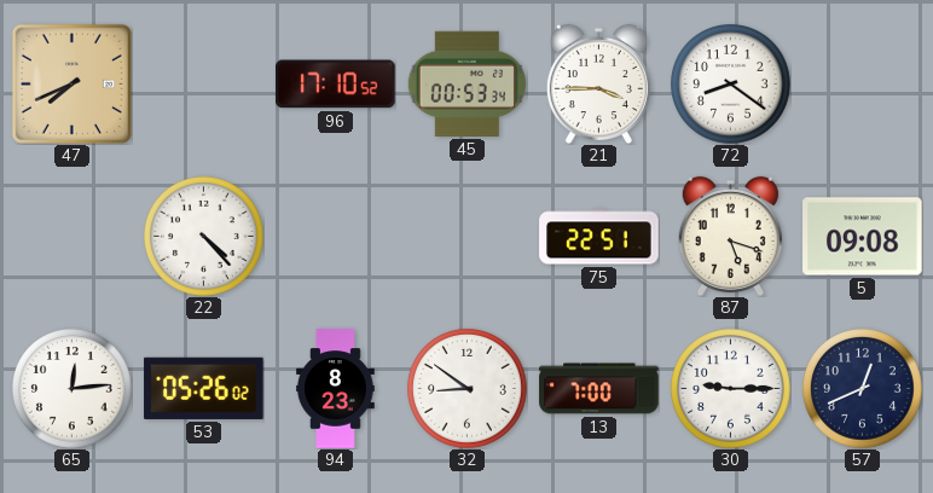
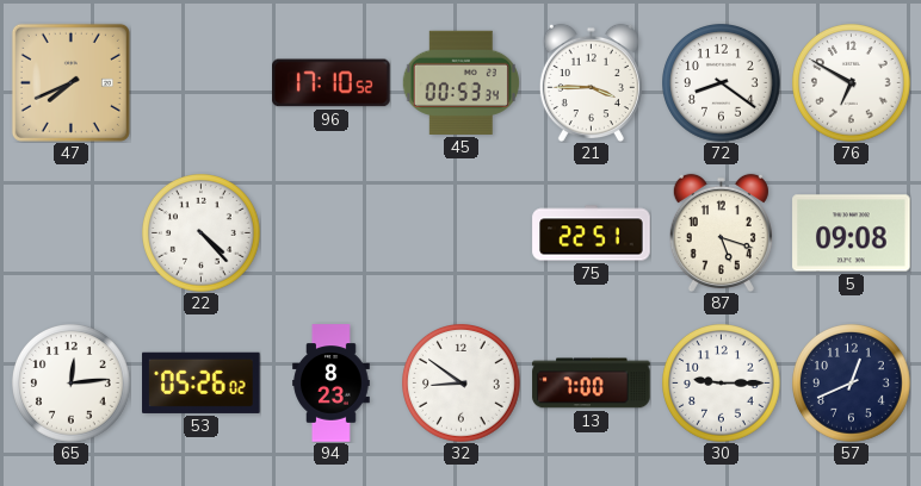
76: none -> 6:50 (852, 83)
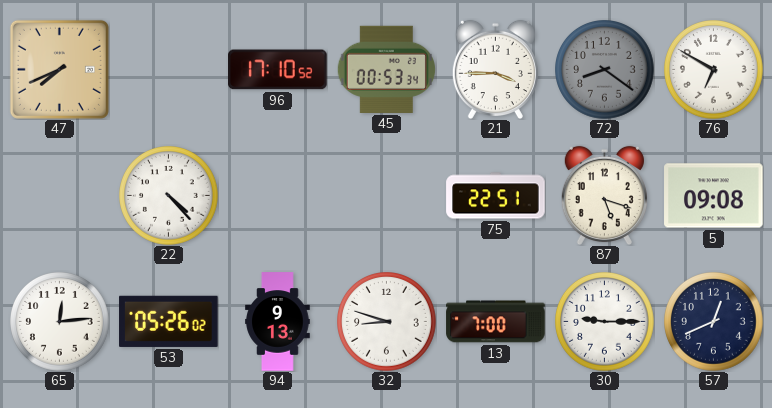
72 dial: white -> grey (605, 70)
94: 8:23 -> 9:13 (278, 322)
32: 8:51 -> 8:48 (387, 322)
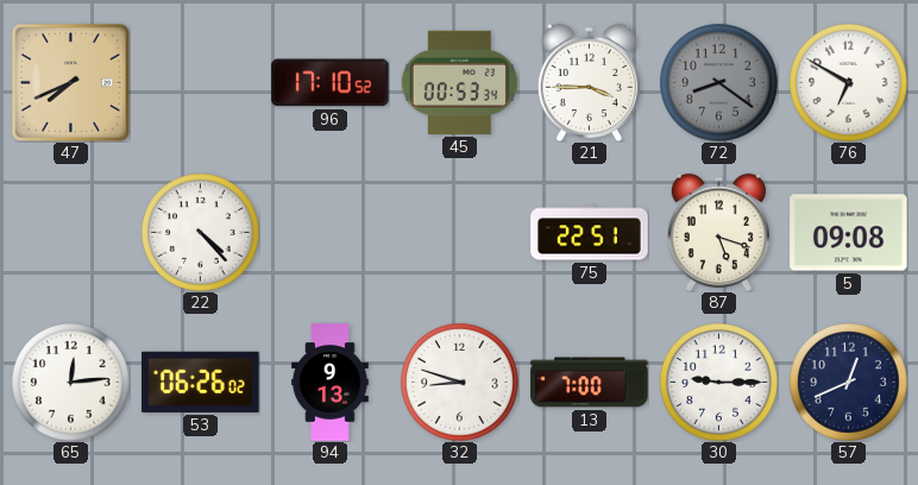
53: 05:26 -> 06:26 (201, 382)
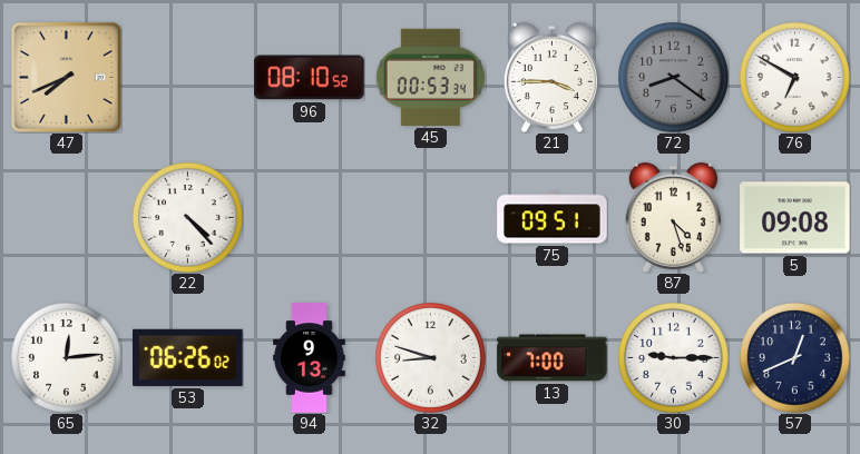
96: 17:10 -> 08:10 (310, 78)
75: 22:51 -> 09:51 (553, 218)
87: 5:18 -> 4:27 (673, 217)
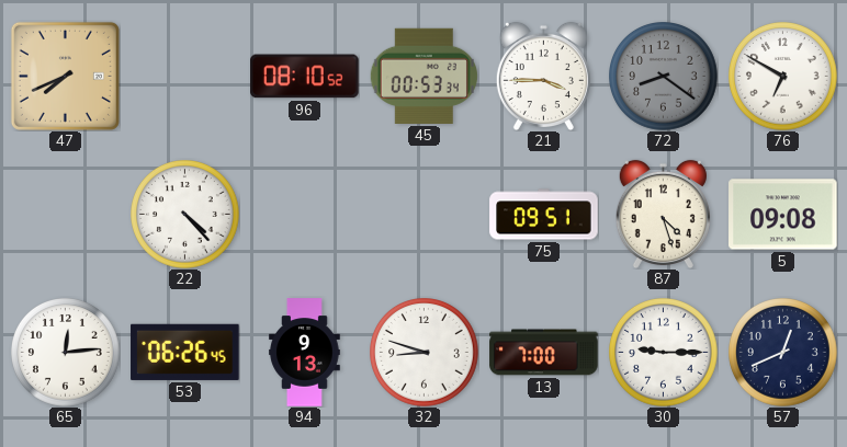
53: 06:26:02 -> 06:26:45 (185, 352)
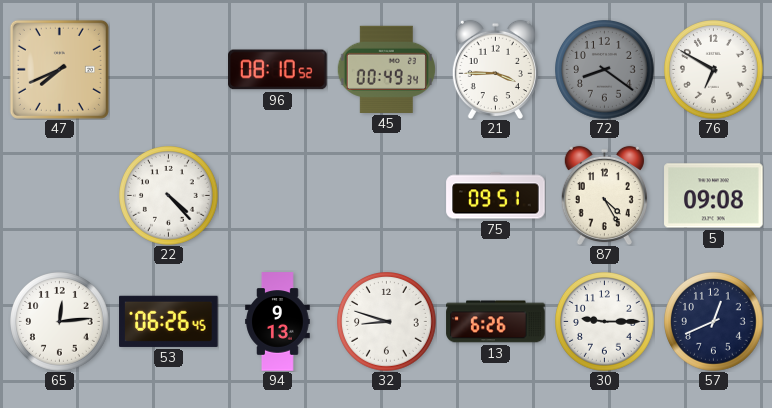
45: 00:53 -> 00:49 (386, 69)
87: 4:27 -> 4:25 (604, 195)
13: 7:00 -> 6:26 (496, 322)
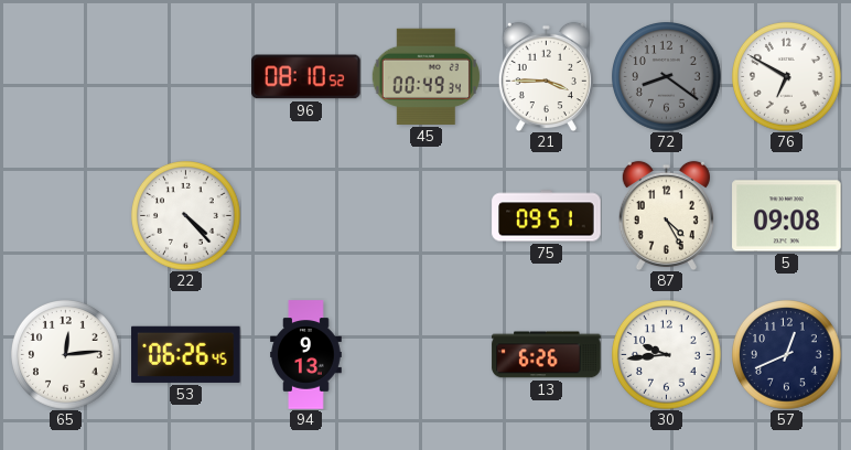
47: 7:41 -> none (59, 69)
32: 8:48 -> none (387, 322)
30: 9:15 -> 9:44 (667, 355)
